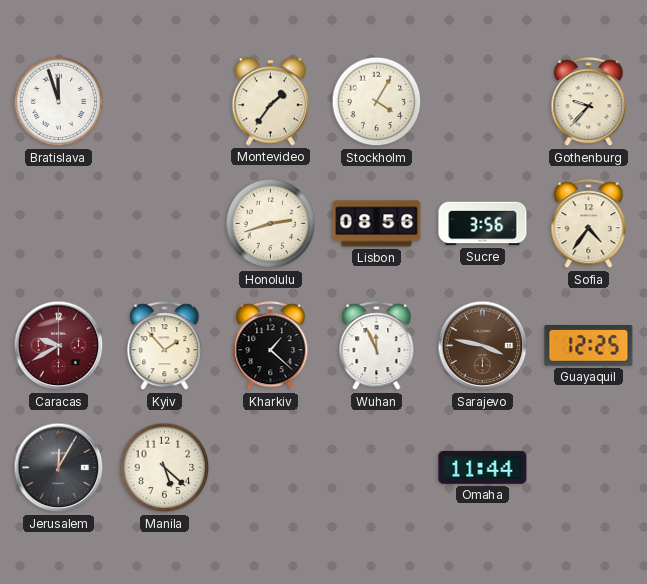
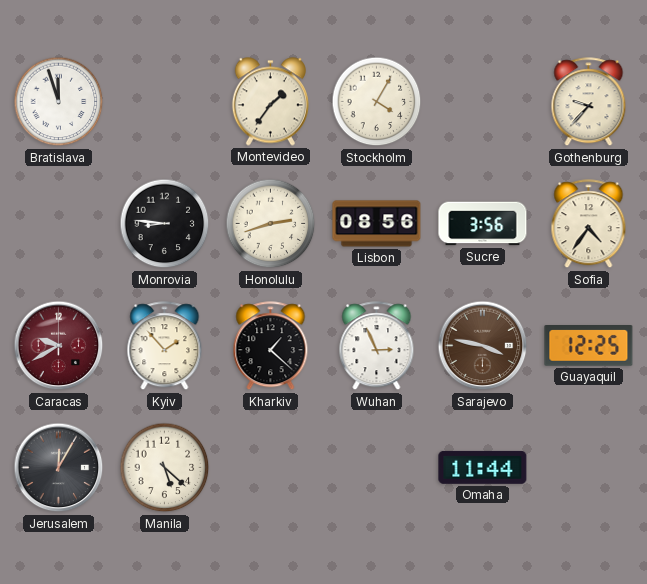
Monrovia: none -> 8:46 (165, 224)
Wuhan: 11:56 -> 2:56 (377, 346)
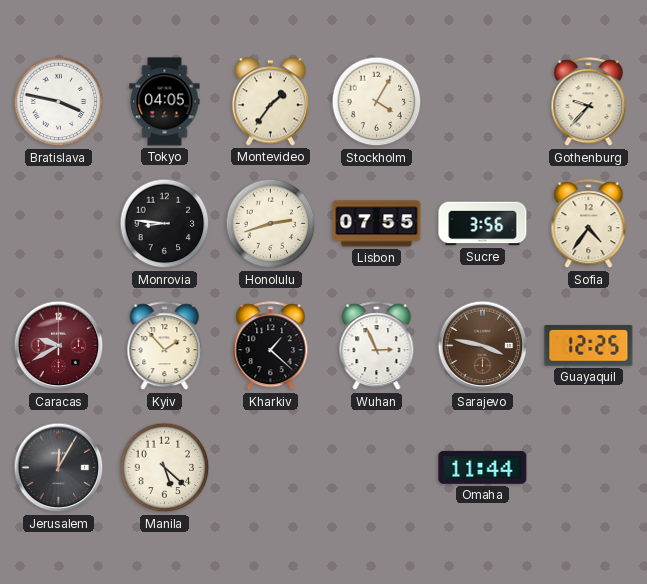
Bratislava: 11:57 -> 3:47 (59, 102)
Tokyo: none -> 04:05 (165, 102)
Lisbon: 08:56 -> 07:55 (377, 224)
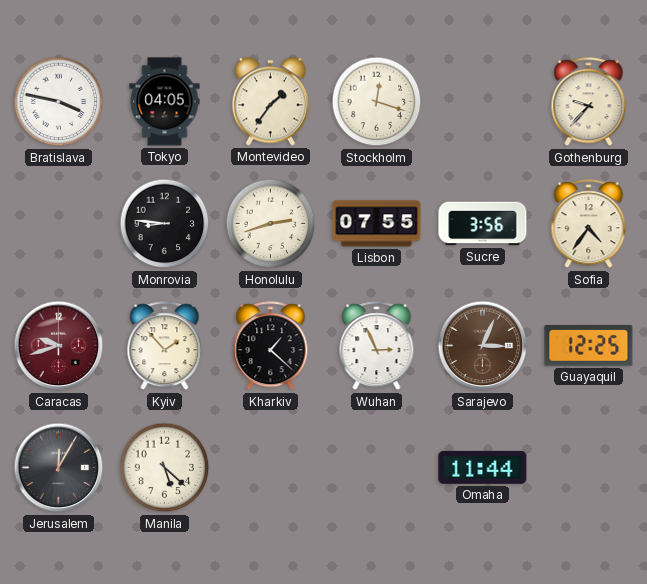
Stockholm: 4:05 -> 12:18 (377, 102)
Caracas: 9:40 -> 9:42 (59, 346)
Sarajevo: 3:47 -> 3:04 (483, 346)
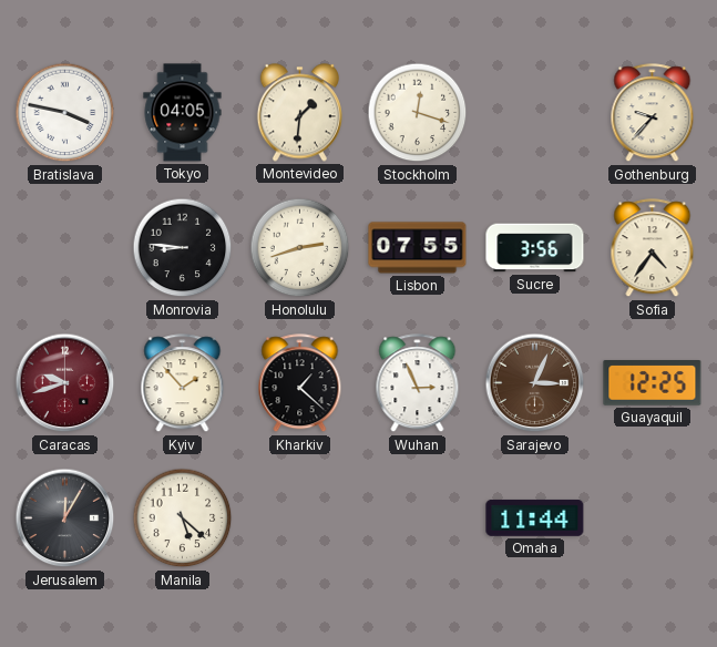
Montevideo: 1:36 -> 1:31 (299, 113)
